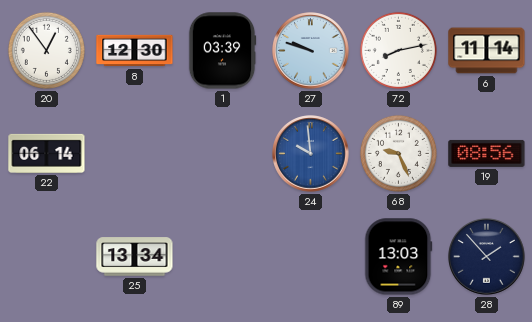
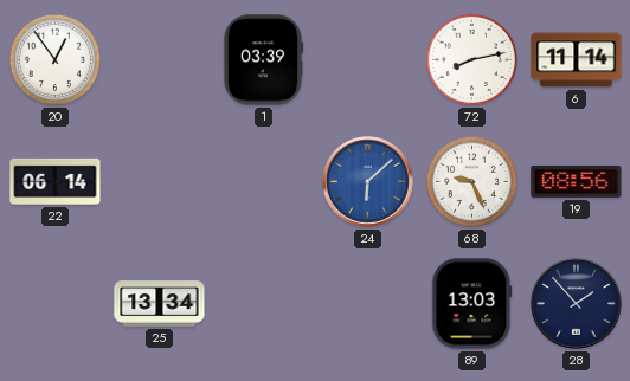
8: 12:30 -> none (135, 51)
27: 9:48 -> none (311, 51)
24: 9:59 -> 6:08 (368, 182)
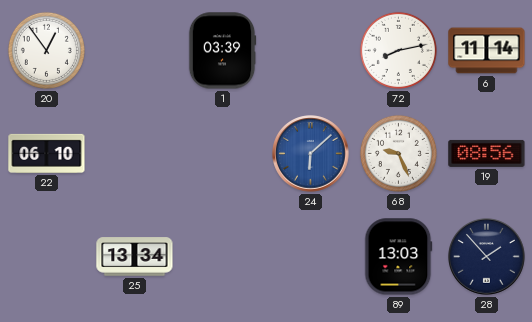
22: 06:14 -> 06:10 (47, 153)
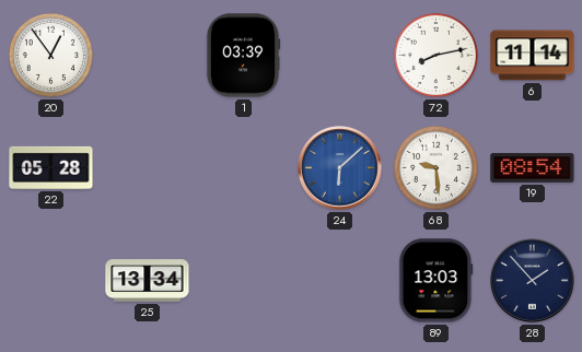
22: 06:10 -> 05:28 (51, 167)
68: 9:26 -> 9:29 (435, 167)
19: 08:56 -> 08:54 (533, 167)
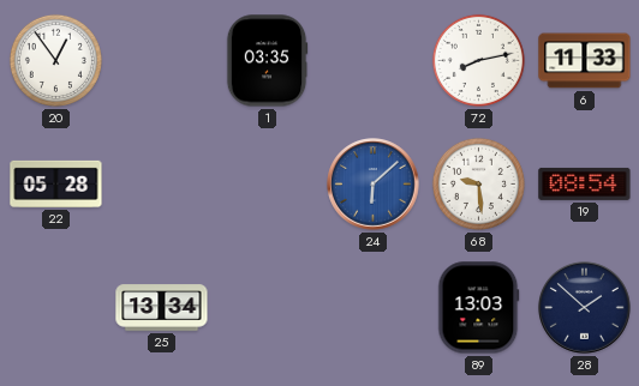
1: 03:39 -> 03:35 (267, 61)
6: 11:14 -> 11:33 (585, 61)
28: 1:53 -> 1:52 (585, 308)
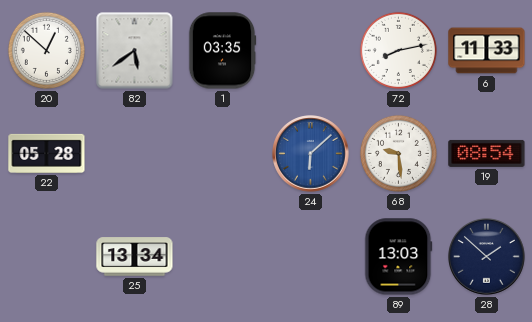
20: 12:54 -> 12:52 (46, 50)
82: none -> 5:39 (135, 51)
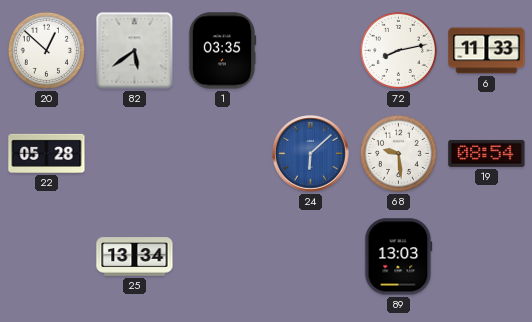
28: 1:52 -> none (487, 257)
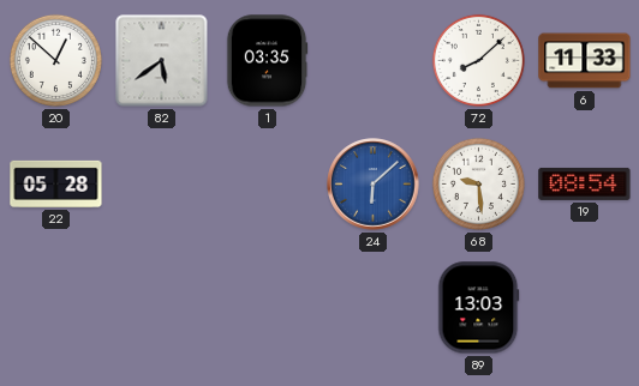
72: 8:13 -> 8:08 (478, 60)
25: 13:34 -> none (135, 257)
